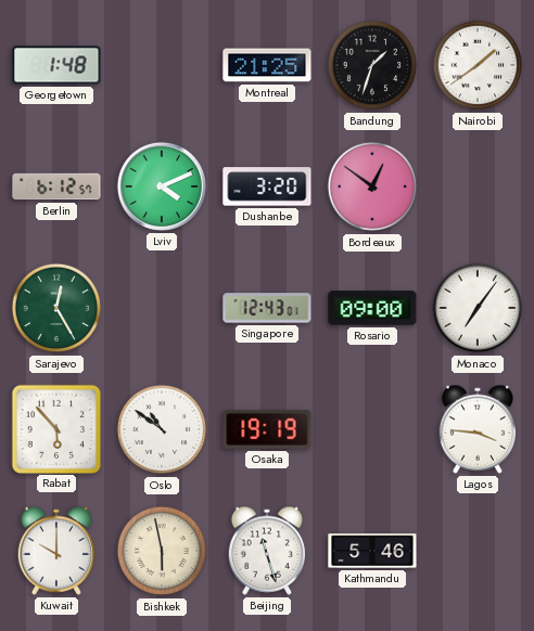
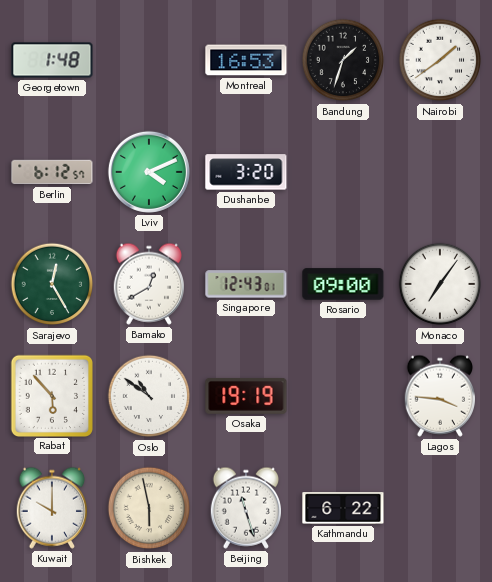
Montreal: 21:25 -> 16:53 (246, 60)
Bordeaux: 12:51 -> none (372, 186)
Bamako: none -> 12:40 (148, 284)
Kathmandu: 5:46 -> 6:22 (343, 508)
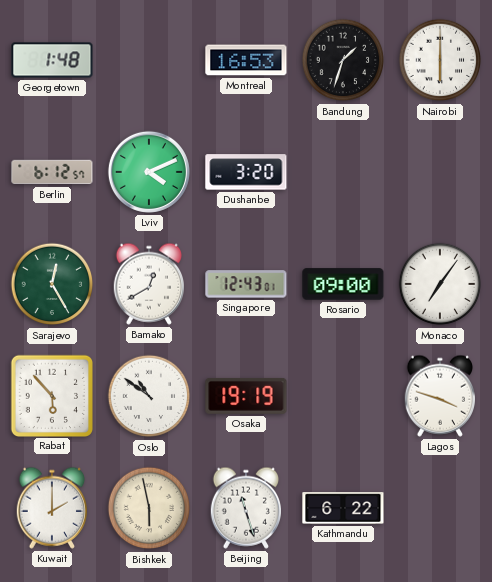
Nairobi: 1:39 -> 6:00 (440, 60)
Lagos: 3:46 -> 3:48 (439, 396)
Kuwait: 10:00 -> 2:00 (51, 508)
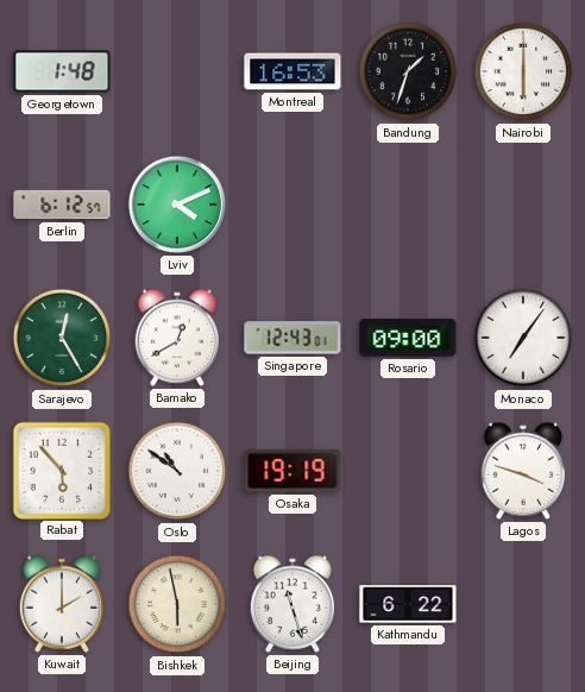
Dushanbe: 3:20 -> none (246, 172)
